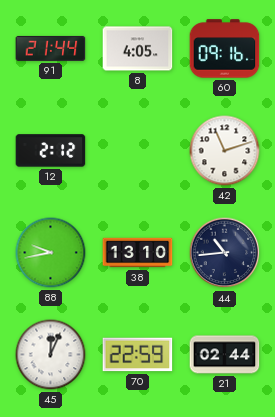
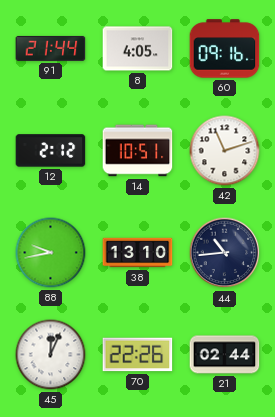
14: none -> 10:51 (138, 151)
70: 22:59 -> 22:26 (138, 355)
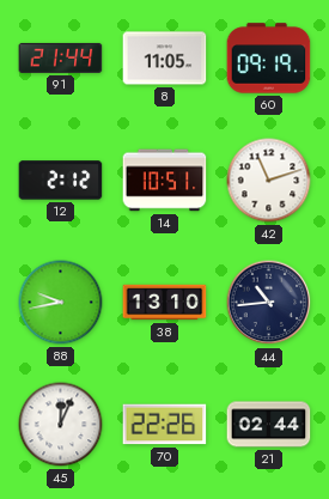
8: 4:05 -> 11:05 (165, 59)
60: 09:16 -> 09:19 (269, 59)
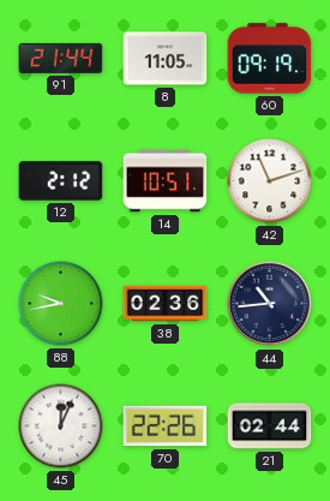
38: 13:10 -> 02:36 (166, 304)
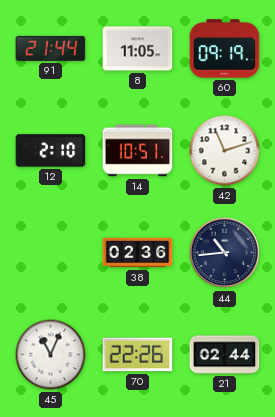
12: 2:12 -> 2:10 (51, 151)
88: 9:43 -> none (61, 304)
45: 12:04 -> 11:04 (51, 355)
